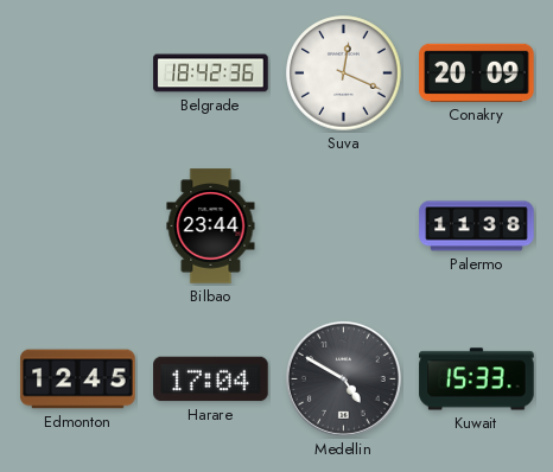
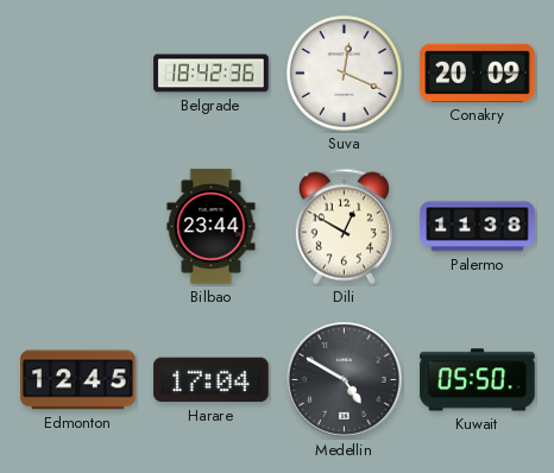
Dili: none -> 12:50 (344, 227)
Kuwait: 15:33 -> 05:50 (478, 380)
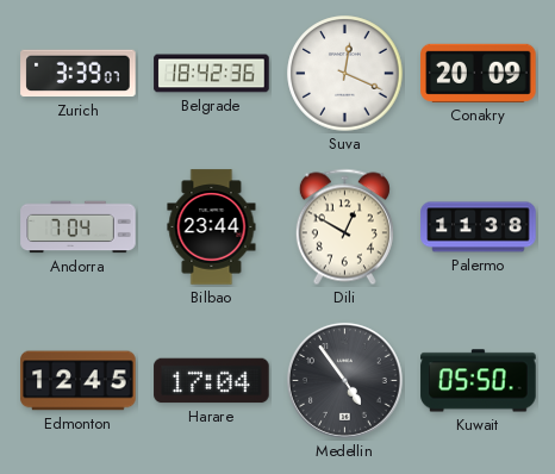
Zurich: none -> 3:39 (79, 74)
Andorra: none -> 7:04 (79, 227)
Medellin: 4:50 -> 4:54 (344, 380)
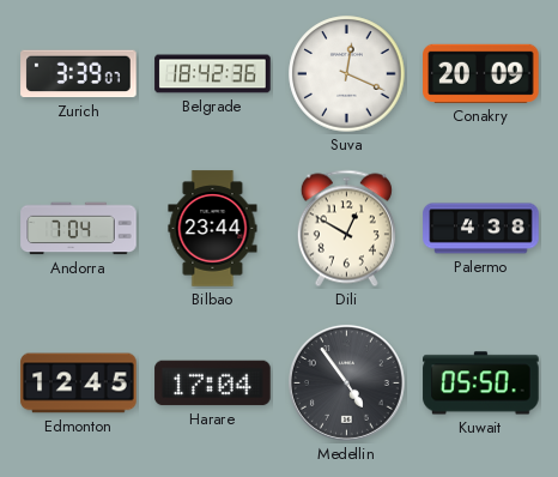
Palermo: 11:38 -> 4:38 (481, 229)
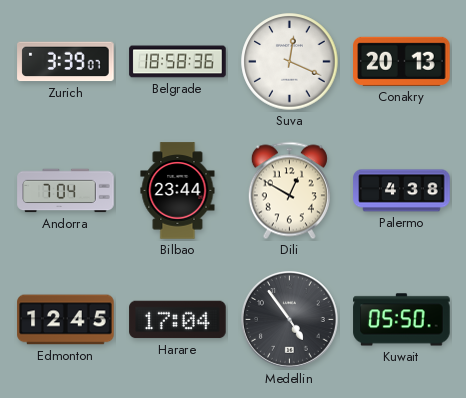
Belgrade: 18:42 -> 18:58 (178, 62)
Conakry: 20:09 -> 20:13 (402, 61)
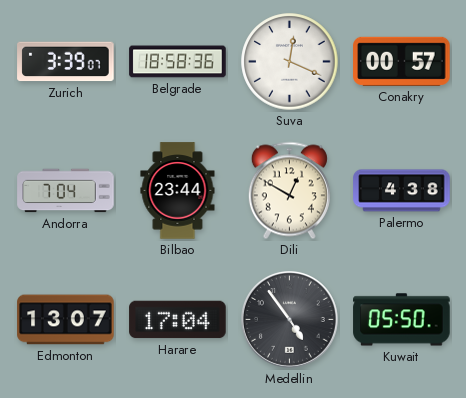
Conakry: 20:13 -> 00:57 (402, 61)
Edmonton: 12:45 -> 13:07 (66, 320)
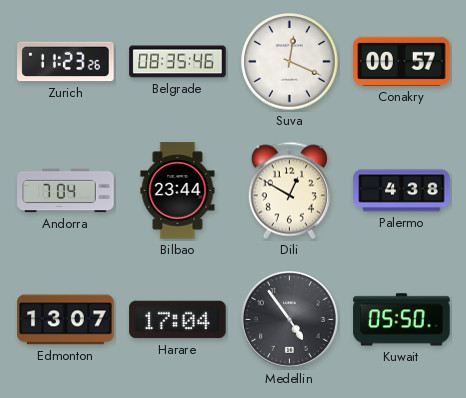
Zurich: 3:39 -> 11:23 (66, 62)
Belgrade: 18:58 -> 08:35 (178, 62)
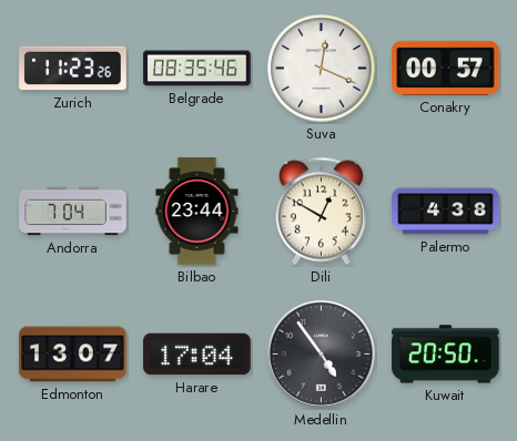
Kuwait: 05:50 -> 20:50 (446, 355)
